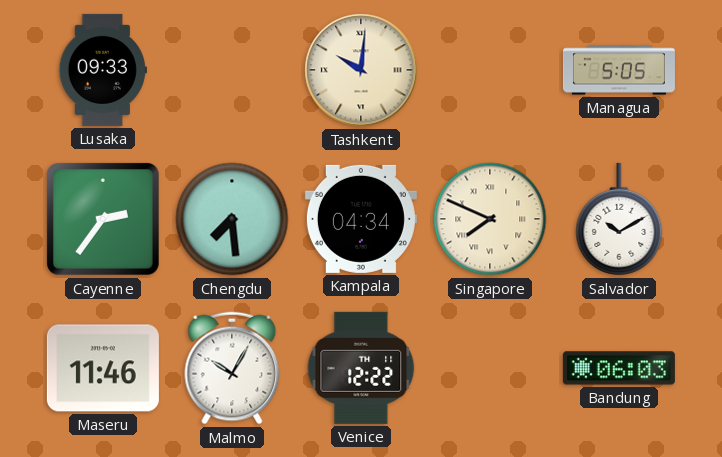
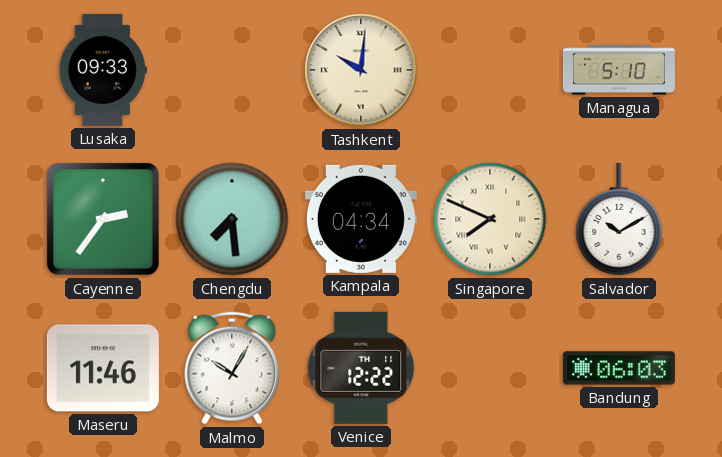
Managua: 5:05 -> 5:10 (619, 70)
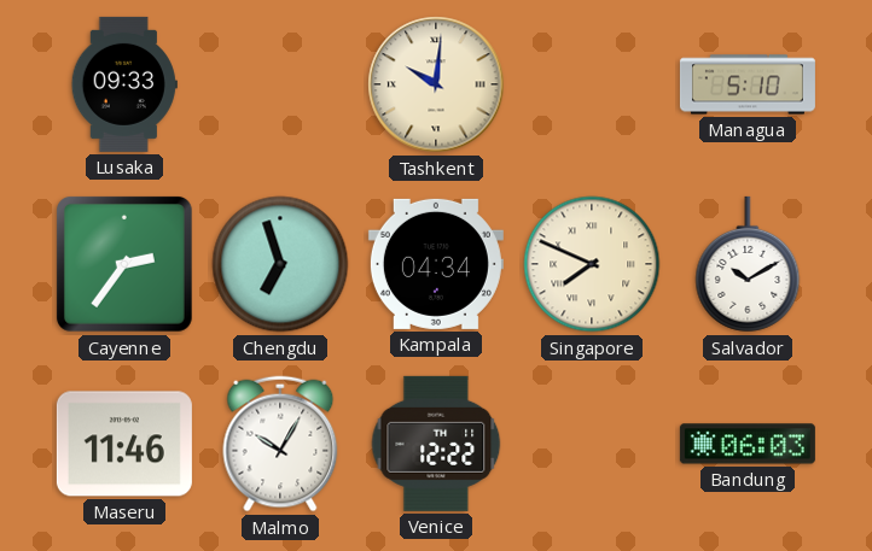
Chengdu: 7:29 -> 6:57 (280, 264)
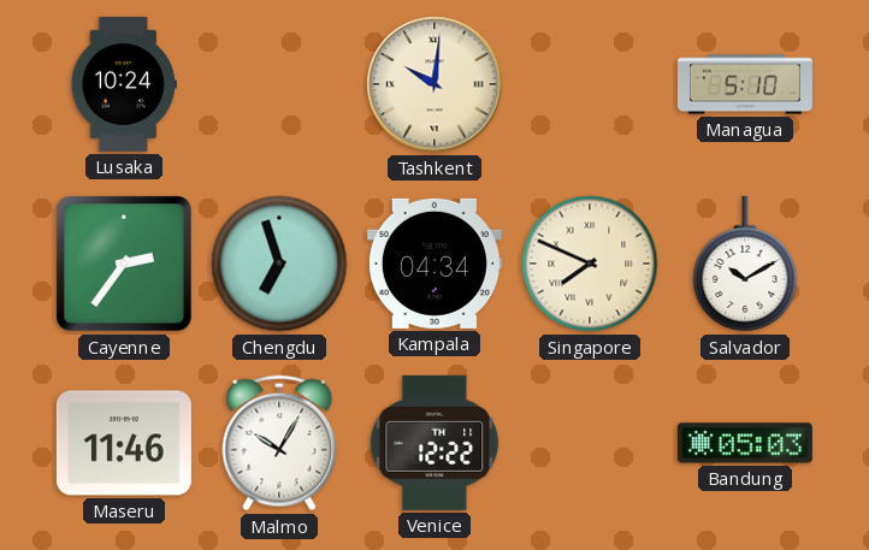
Lusaka: 09:33 -> 10:24 (124, 84)
Bandung: 06:03 -> 05:03 (745, 443)
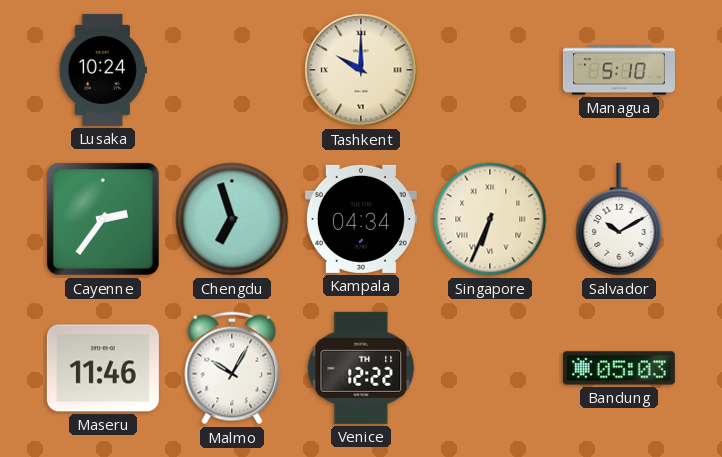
Tashkent: 10:01 -> 10:00 (361, 70)
Singapore: 7:49 -> 6:34 (490, 219)
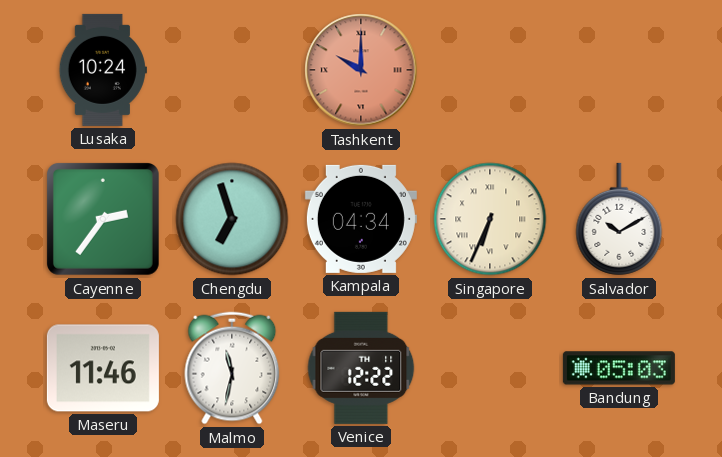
Tashkent dial: cream -> salmon (361, 70)
Managua: 5:10 -> none (619, 70)
Malmo: 10:05 -> 11:32 (232, 368)
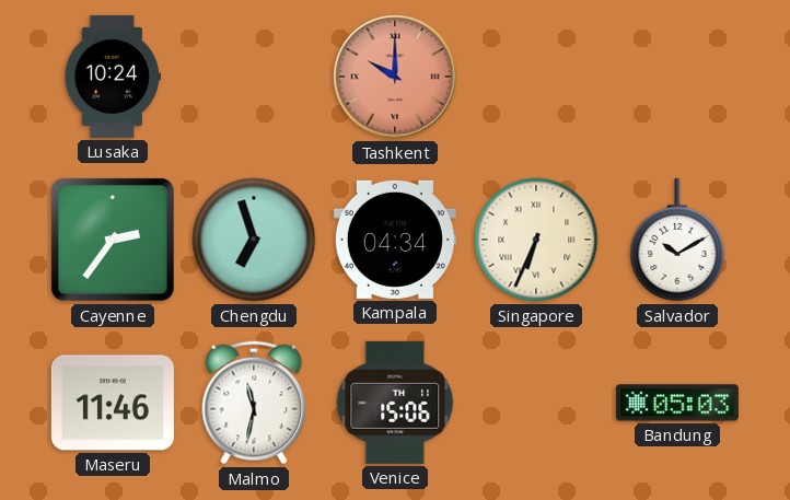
Venice: 12:22 -> 15:06 (395, 403)
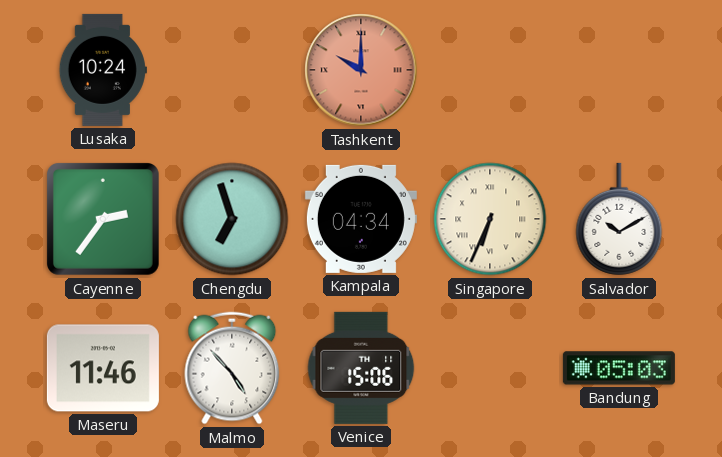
Malmo: 11:32 -> 4:53 (232, 368)
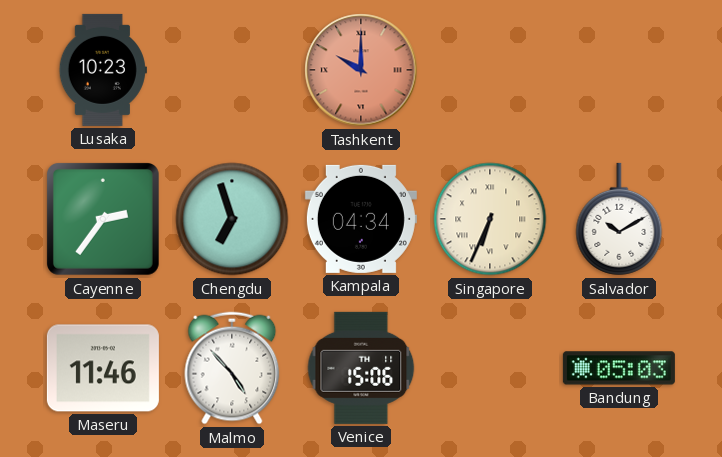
Lusaka: 10:24 -> 10:23 (103, 70)
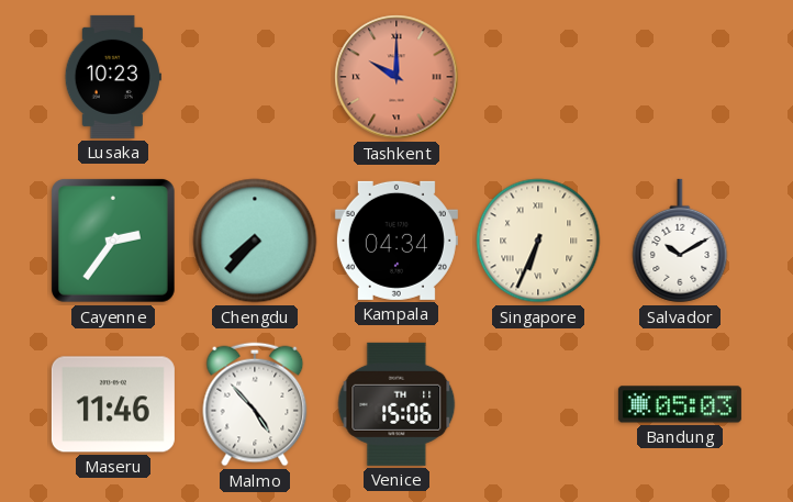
Chengdu: 6:57 -> 7:37 (255, 241)
